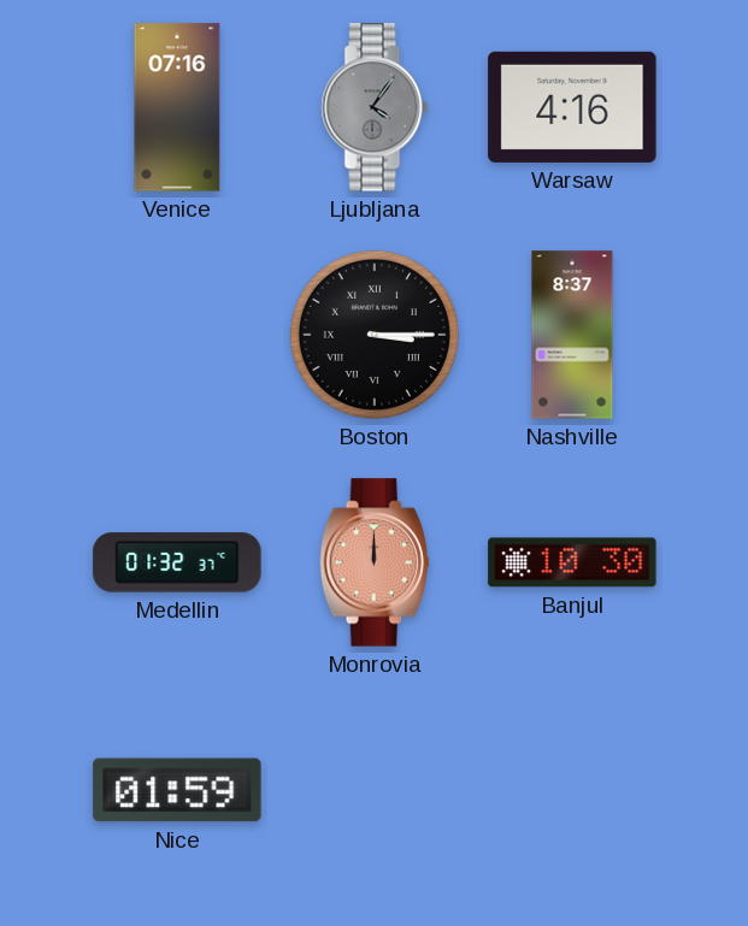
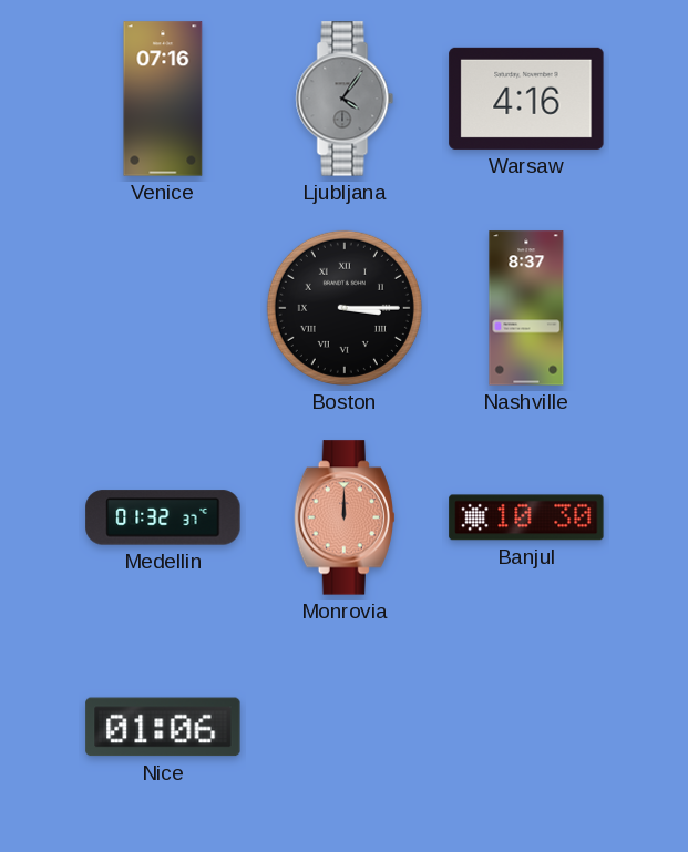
Nice: 01:59 -> 01:06 (163, 727)
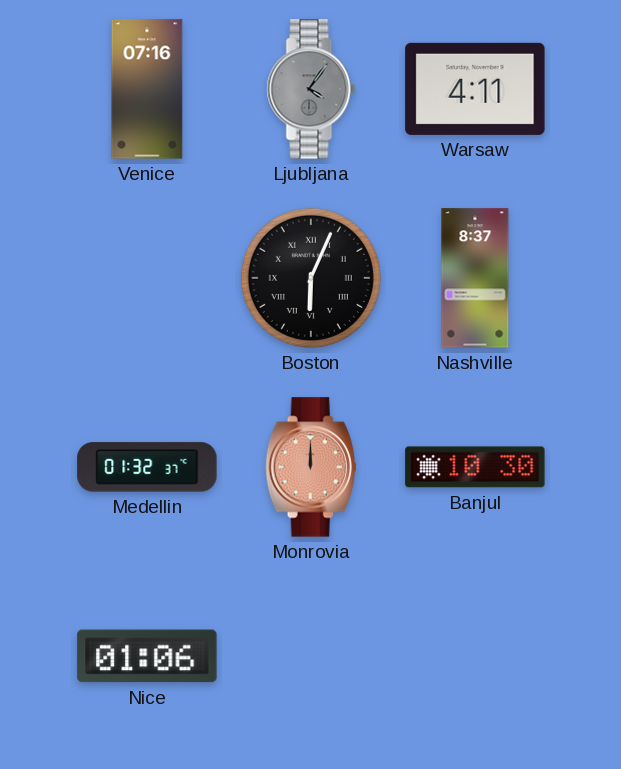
Warsaw: 4:16 -> 4:11 (475, 89)
Boston: 3:15 -> 6:04 (311, 278)
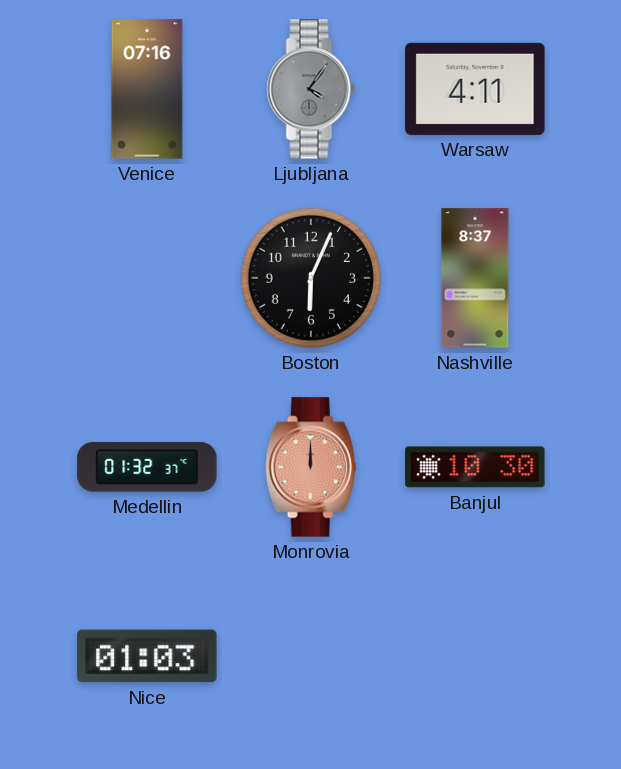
Boston numerals: Roman -> Arabic (311, 278)
Nice: 01:06 -> 01:03 (147, 656)
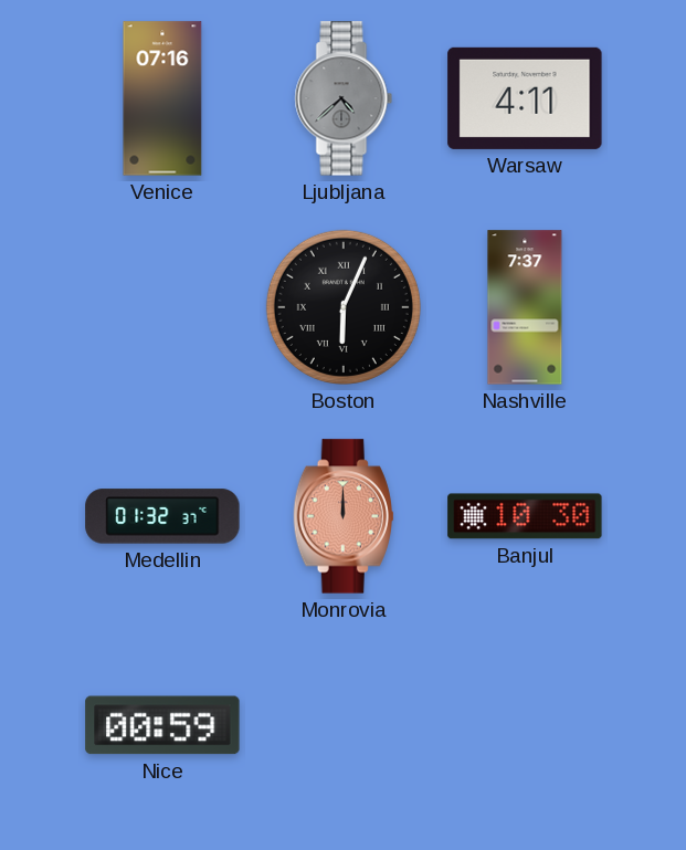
Ljubljana: 4:06 -> 4:38 (344, 98)
Boston numerals: Arabic -> Roman (344, 307)
Nashville: 8:37 -> 7:37 (525, 307)
Nice: 01:03 -> 00:59 (162, 725)
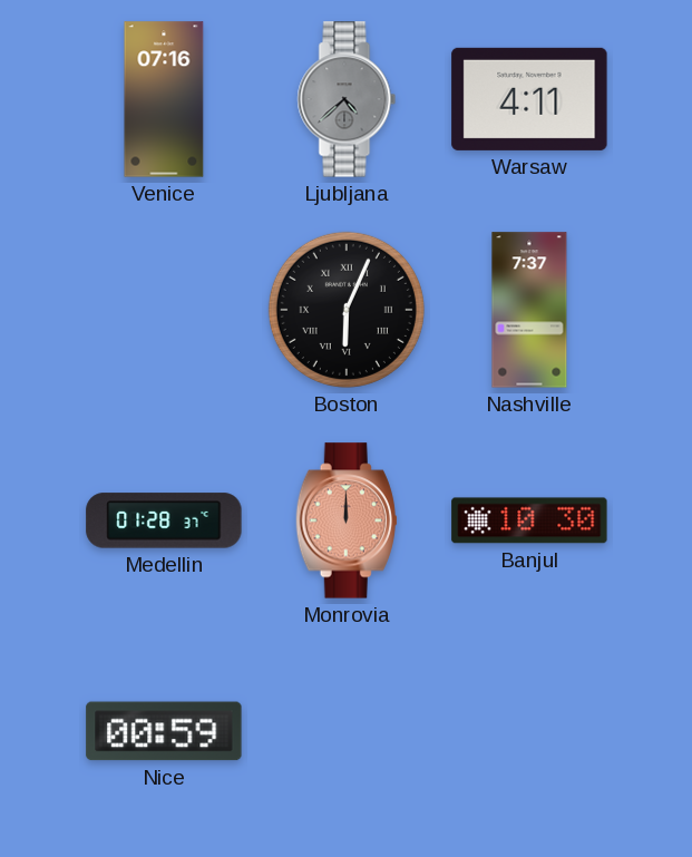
Medellin: 01:32 -> 01:28 (164, 520)
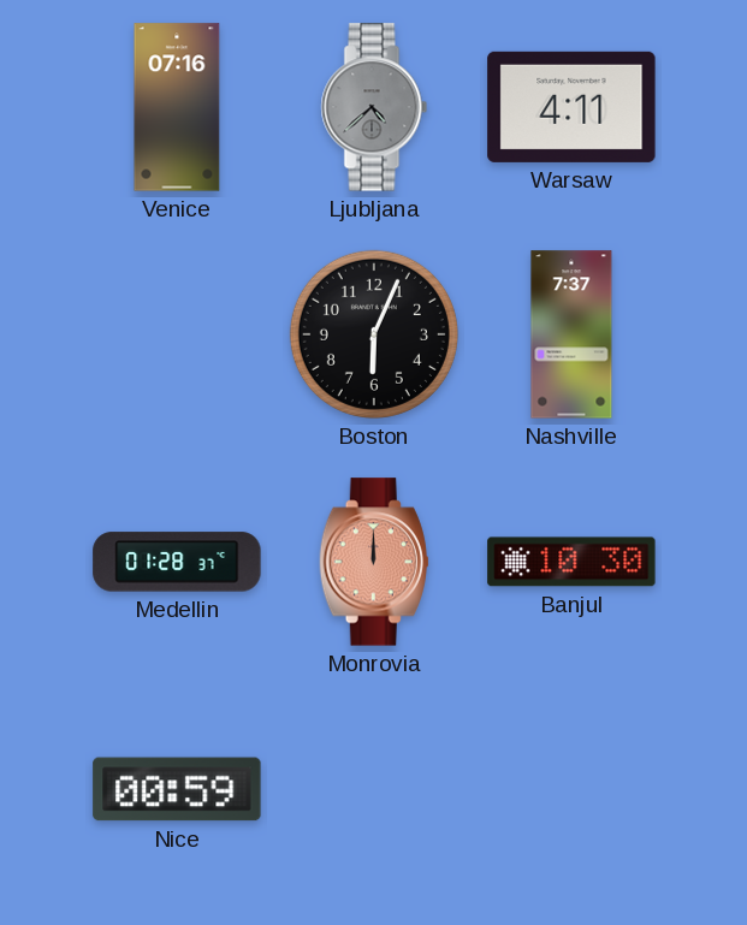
Boston numerals: Roman -> Arabic (374, 334)
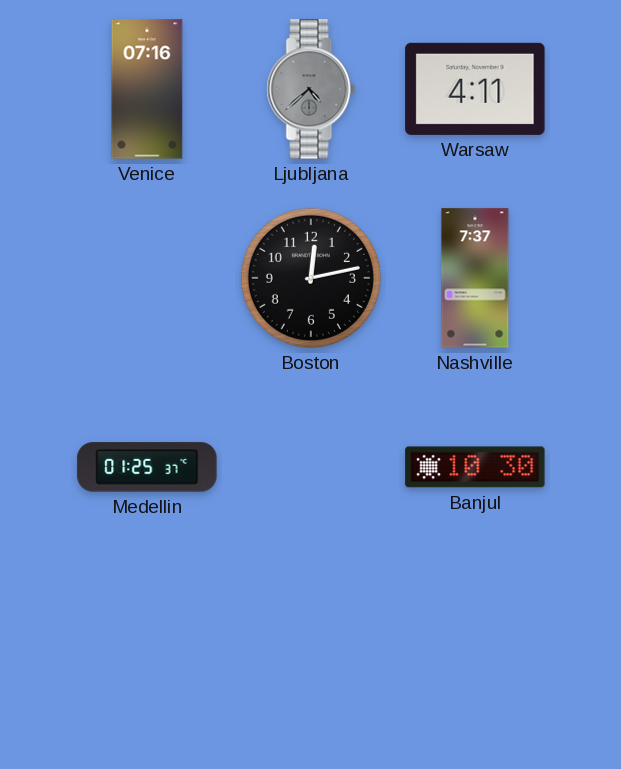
Boston: 6:04 -> 12:13 (311, 278)
Medellin: 01:28 -> 01:25 (147, 467)
Monrovia: 12:00 -> none (374, 562)
Nice: 00:59 -> none (177, 789)
